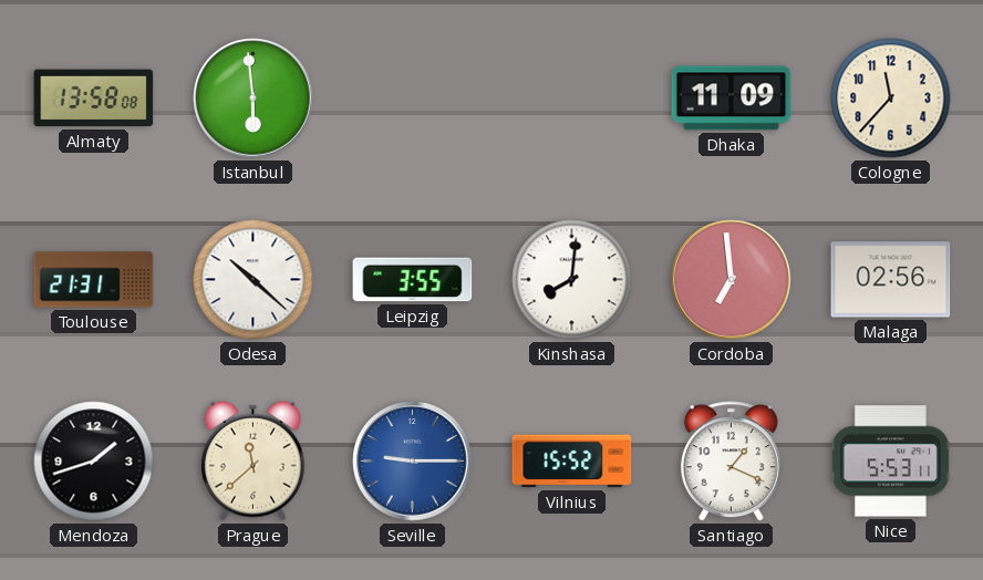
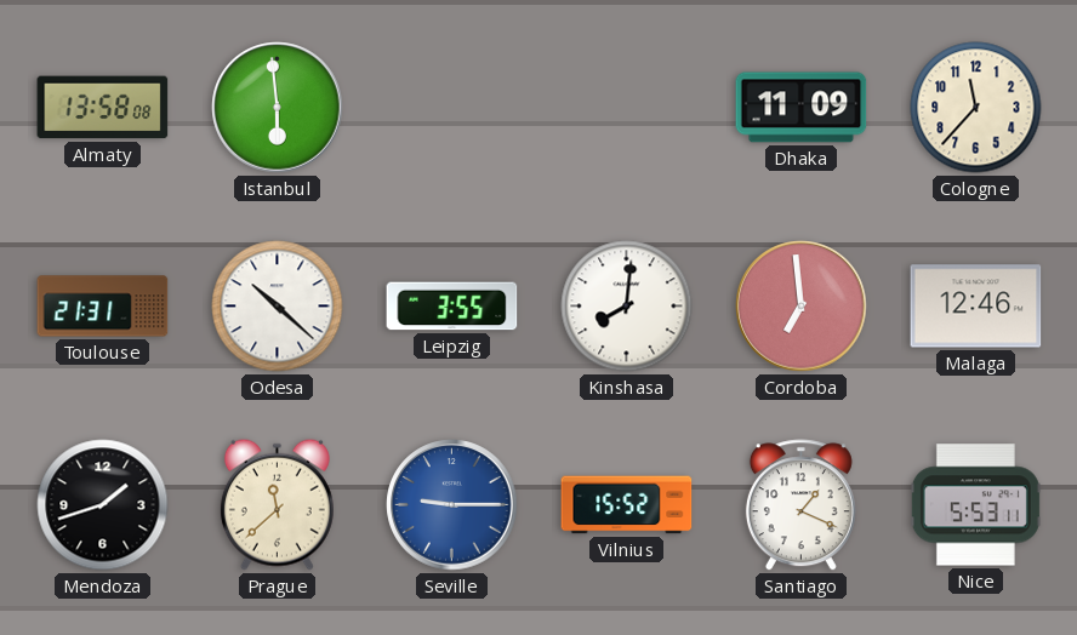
Malaga: 02:56 -> 12:46 (976, 307)
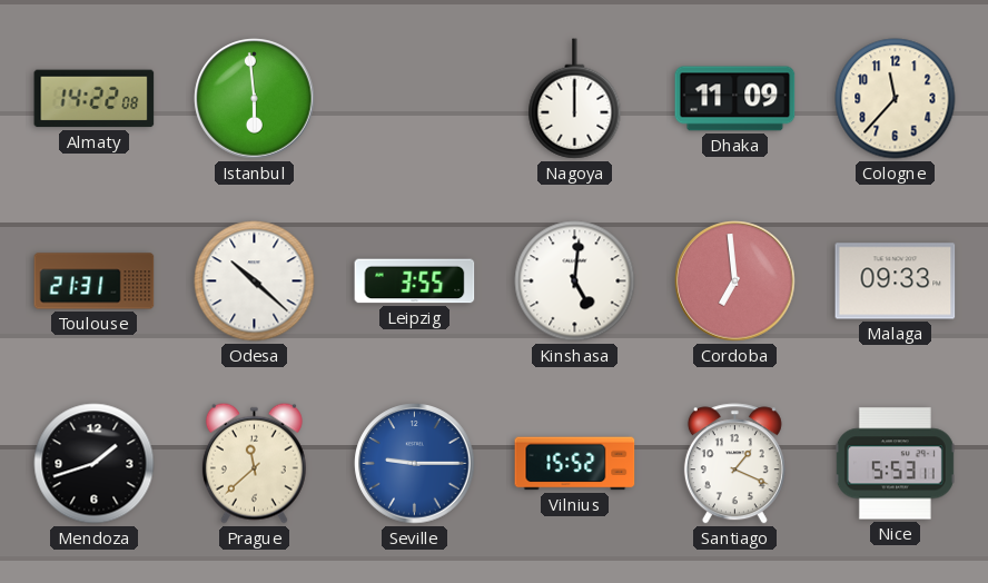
Almaty: 13:58 -> 14:22 (95, 99)
Nagoya: none -> 12:00 (575, 99)
Kinshasa: 8:01 -> 5:01 (575, 281)
Malaga: 12:46 -> 09:33 (896, 281)
